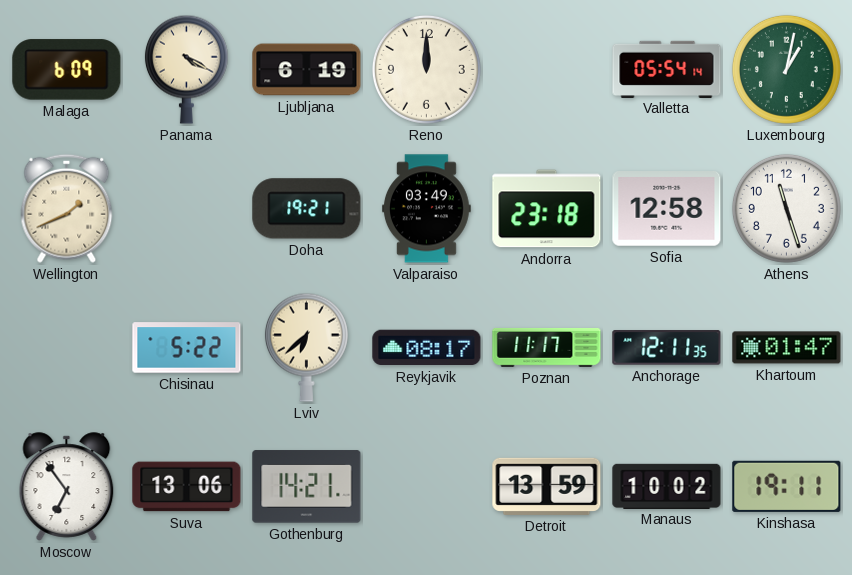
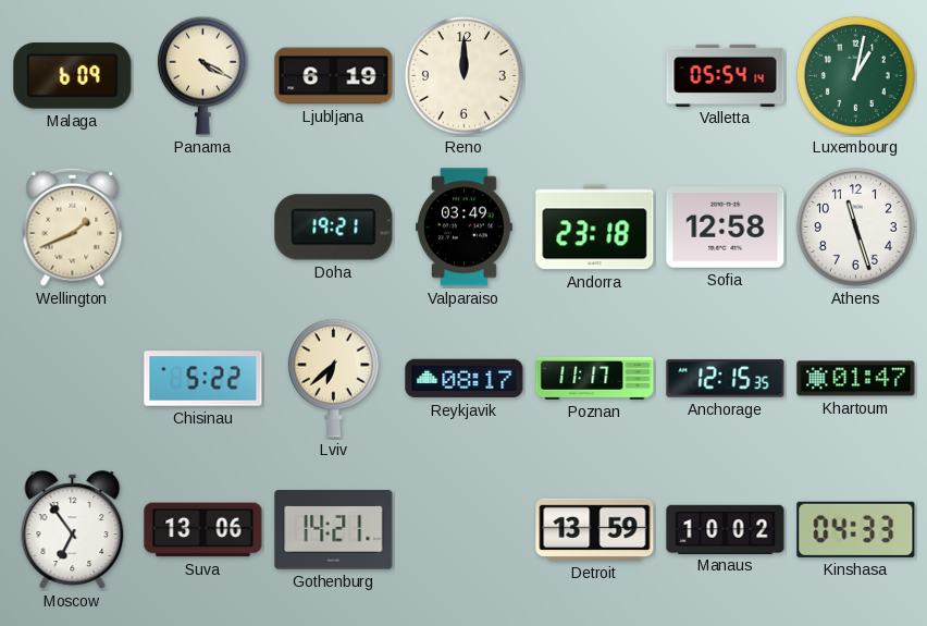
Anchorage: 12:11 -> 12:15 (726, 379)
Kinshasa: 19:11 -> 04:33 (856, 529)
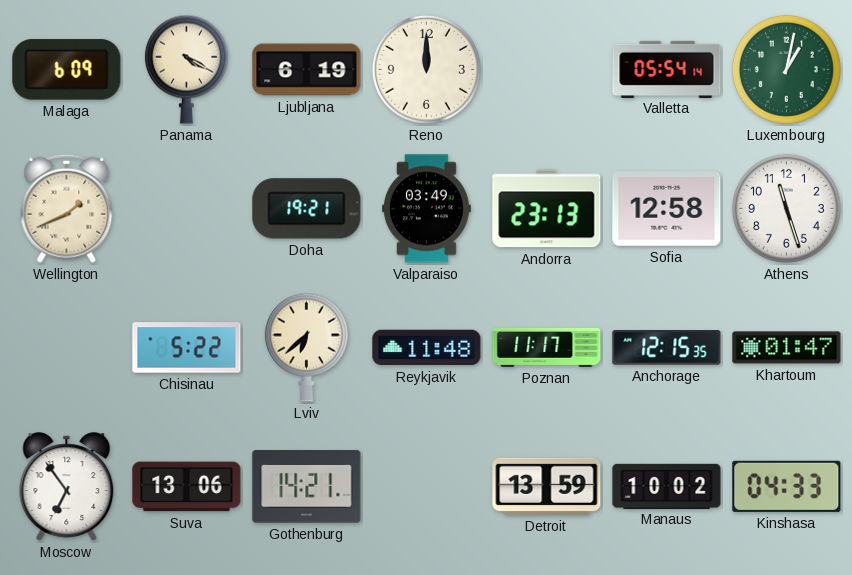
Andorra: 23:18 -> 23:13 (547, 209)
Reykjavik: 08:17 -> 11:48 (427, 348)
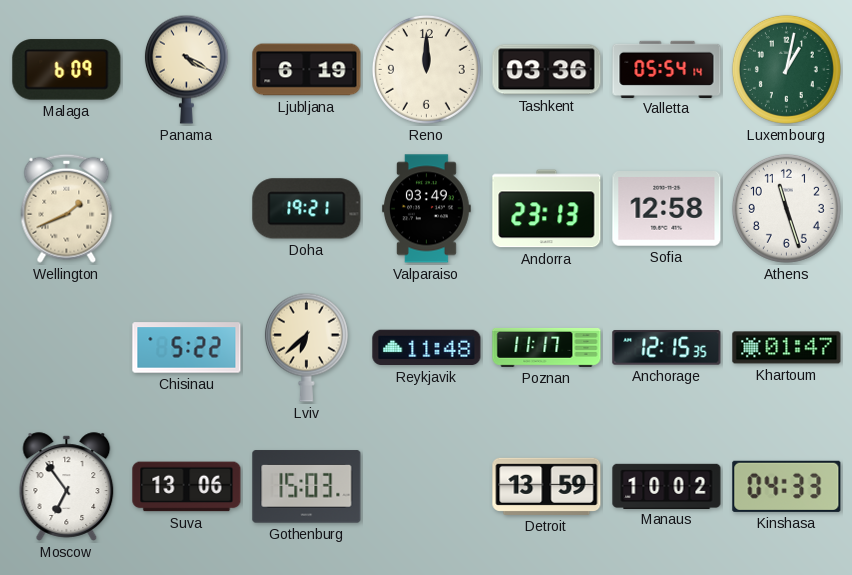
Tashkent: none -> 03:36 (547, 70)
Gothenburg: 14:21 -> 15:03 (307, 487)
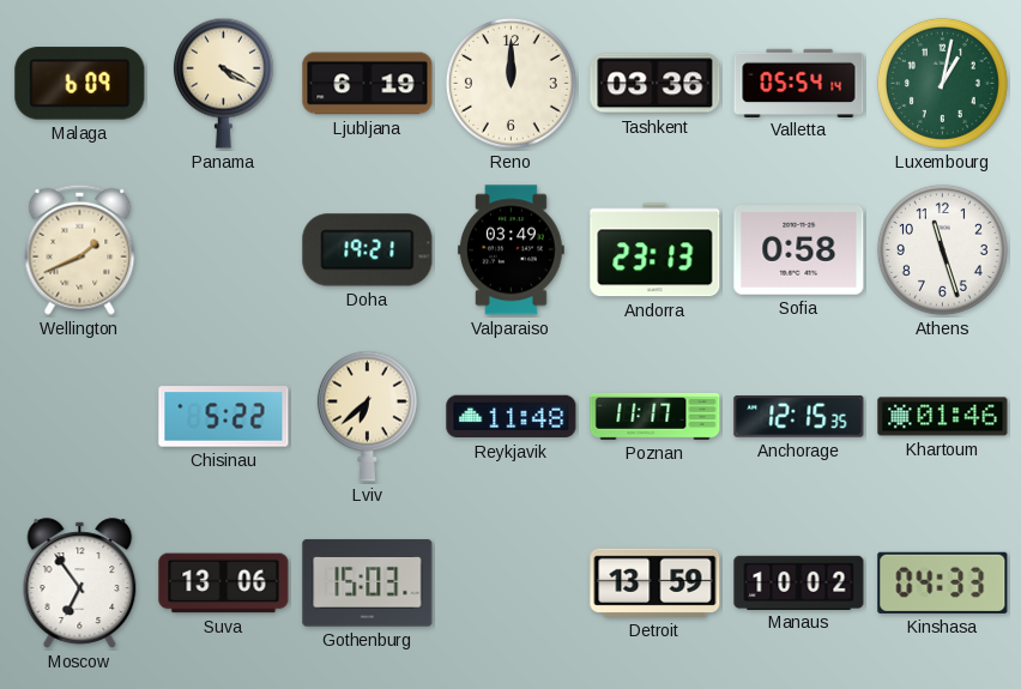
Sofia: 12:58 -> 0:58 (799, 250)
Khartoum: 01:47 -> 01:46 (943, 417)
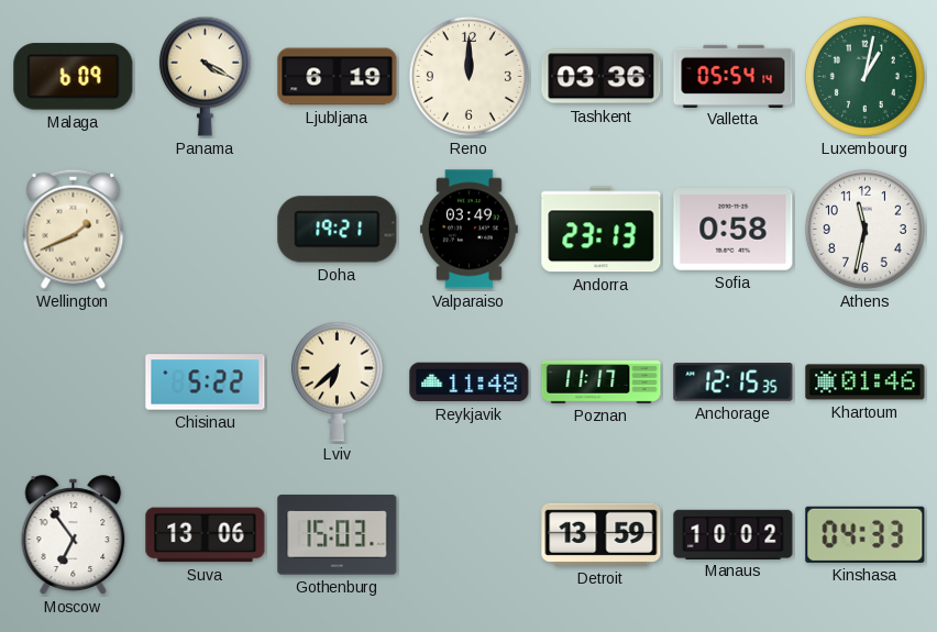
Athens: 11:27 -> 11:32 (864, 229)
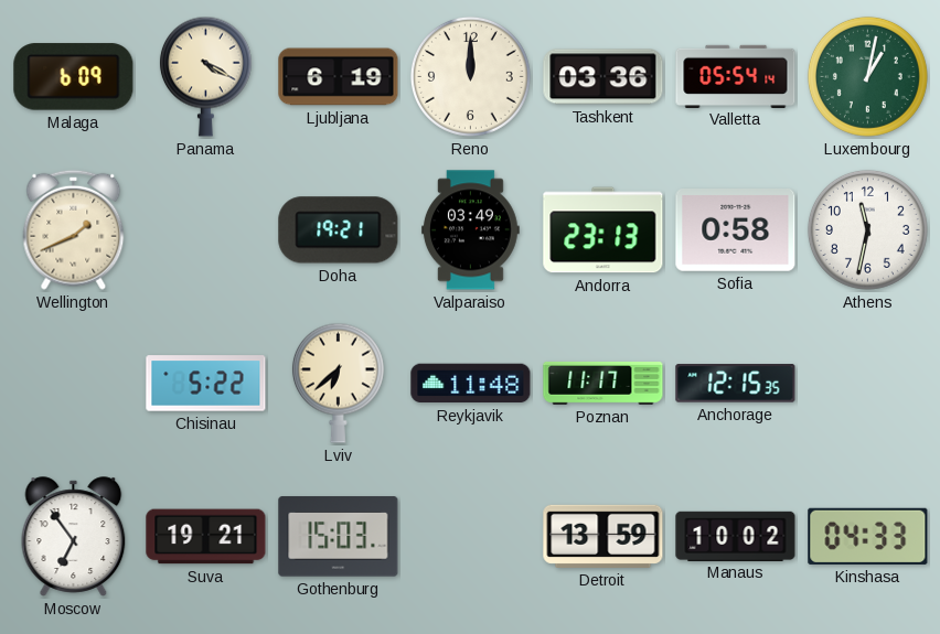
Khartoum: 01:46 -> none (866, 382)
Suva: 13:06 -> 19:21 (206, 537)
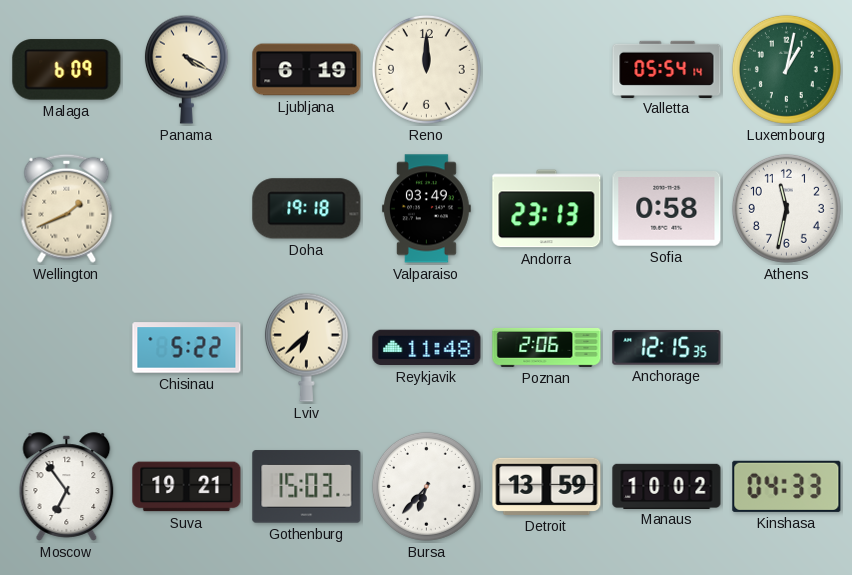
Tashkent: 03:36 -> none (603, 77)
Doha: 19:21 -> 19:18 (307, 209)
Poznan: 11:17 -> 2:06 (547, 347)
Bursa: none -> 6:37 (426, 486)
